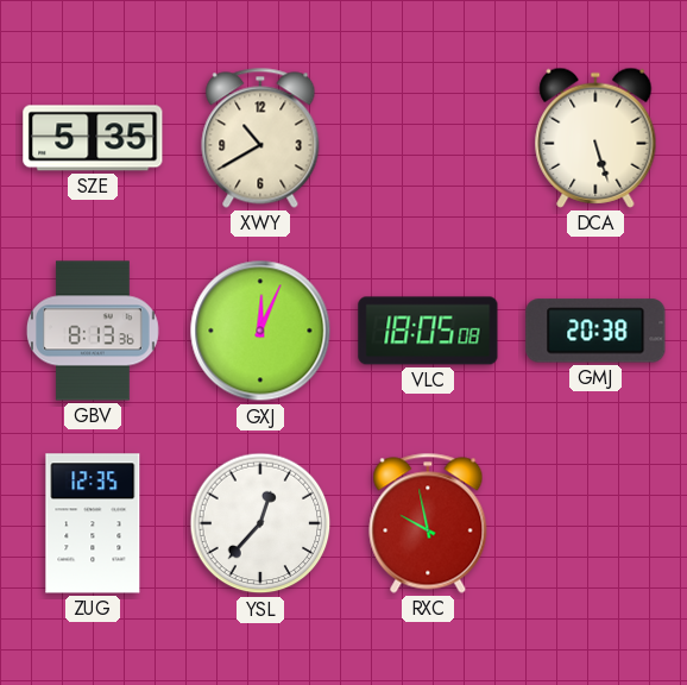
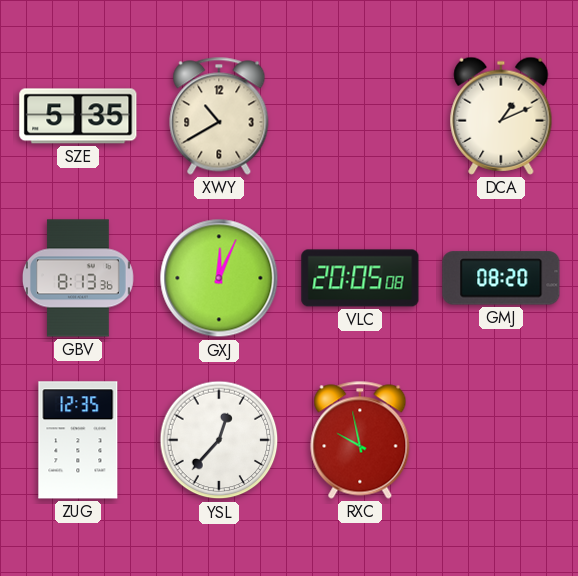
DCA: 5:27 -> 1:11 (501, 116)
VLC: 18:05 -> 20:05 (360, 278)
GMJ: 20:38 -> 08:20 (501, 278)
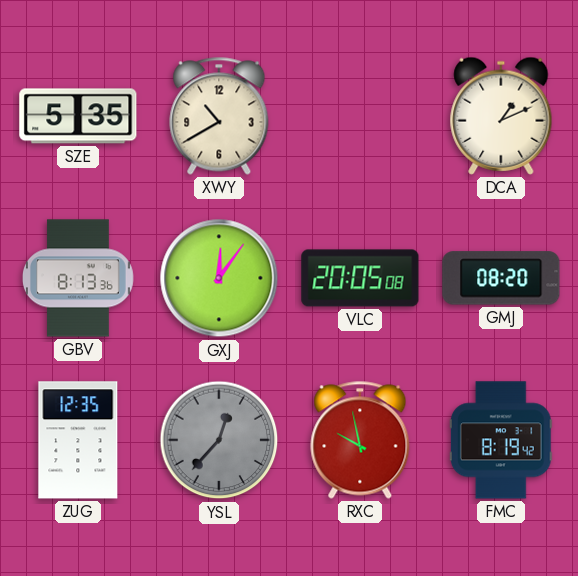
GXJ: 12:04 -> 12:06 (219, 278)
YSL dial: white -> grey (219, 440)
FMC: none -> 8:19 (501, 440)
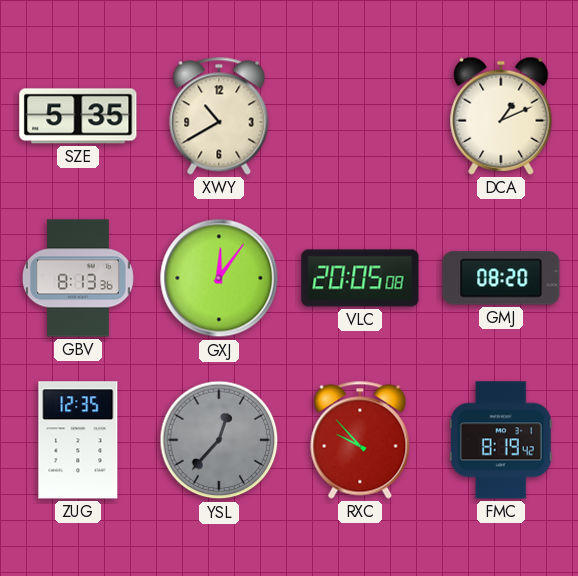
RXC: 9:58 -> 9:53 (360, 440)
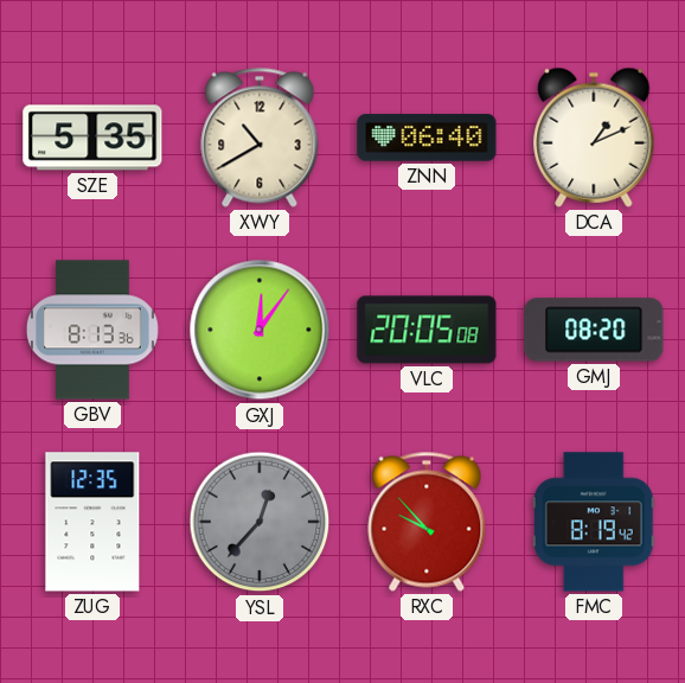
ZNN: none -> 06:40 (427, 138)
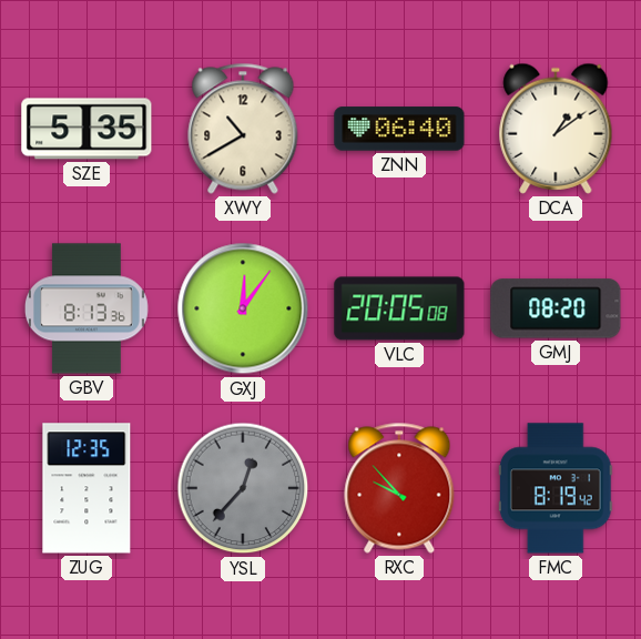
DCA: 1:11 -> 1:09 (556, 129)
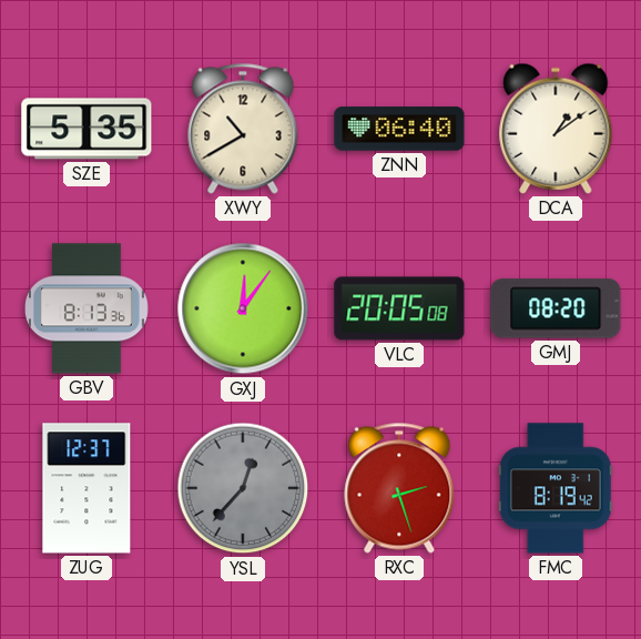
ZUG: 12:35 -> 12:37 (87, 488)
RXC: 9:53 -> 2:27 (399, 488)
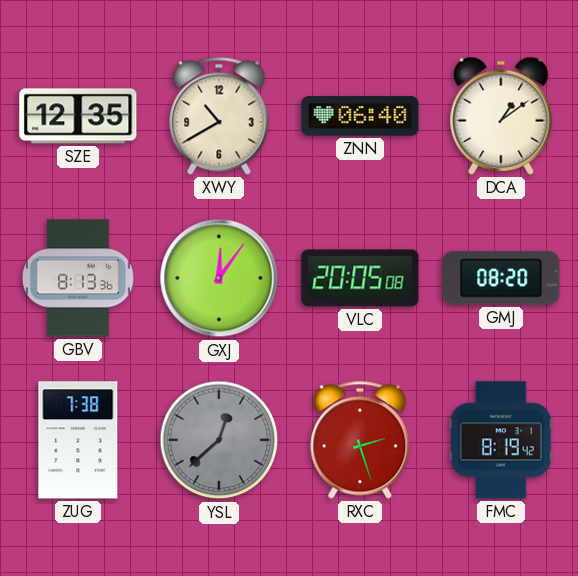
SZE: 5:35 -> 12:35 (78, 116)
ZUG: 12:37 -> 7:38 (78, 440)
YSL: 12:37 -> 12:38 (219, 440)
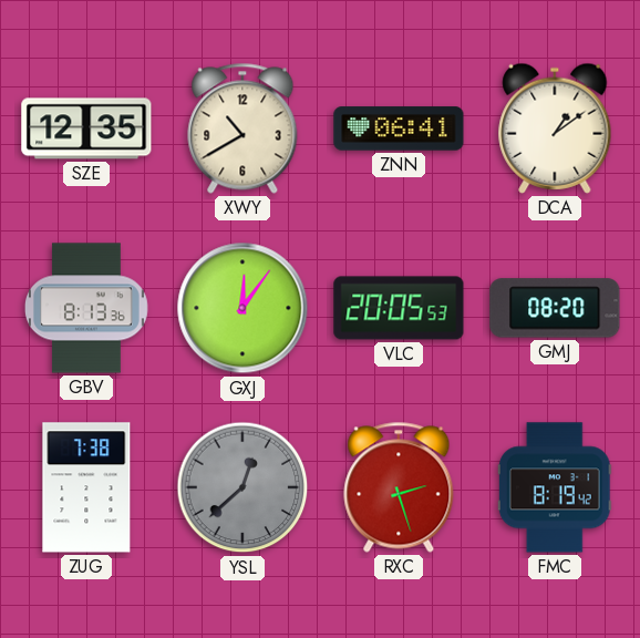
ZNN: 06:40 -> 06:41 (399, 128)
VLC: 20:05:08 -> 20:05:53 (399, 308)
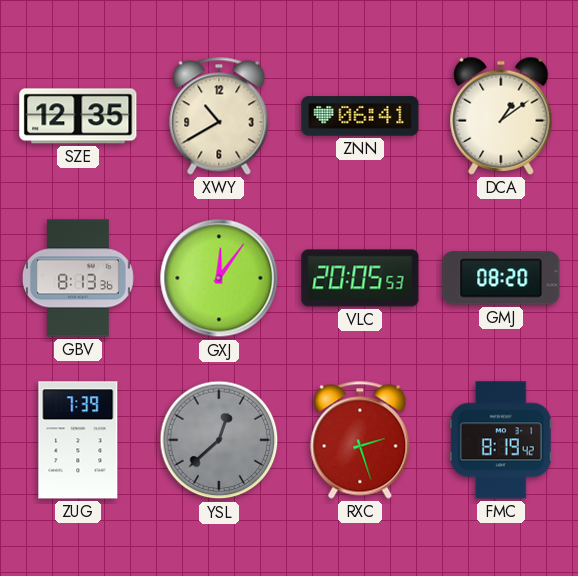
ZUG: 7:38 -> 7:39 (78, 440)
